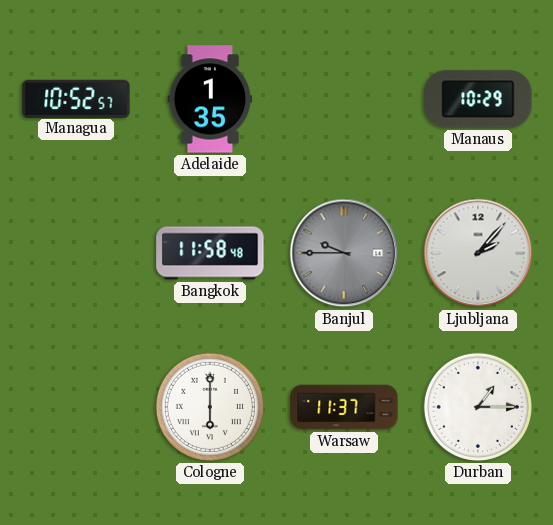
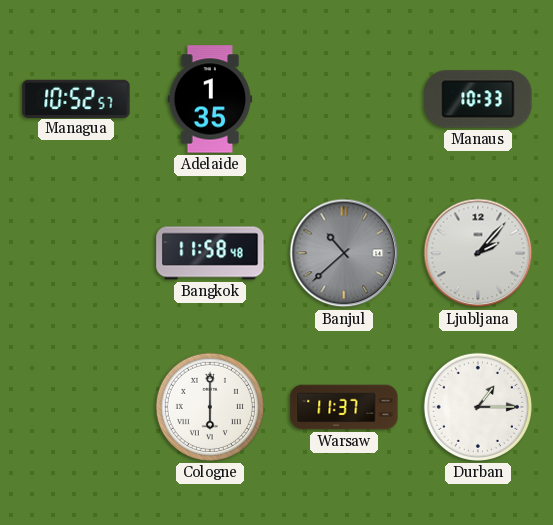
Manaus: 10:29 -> 10:33 (478, 99)
Banjul: 9:45 -> 10:38 (344, 253)
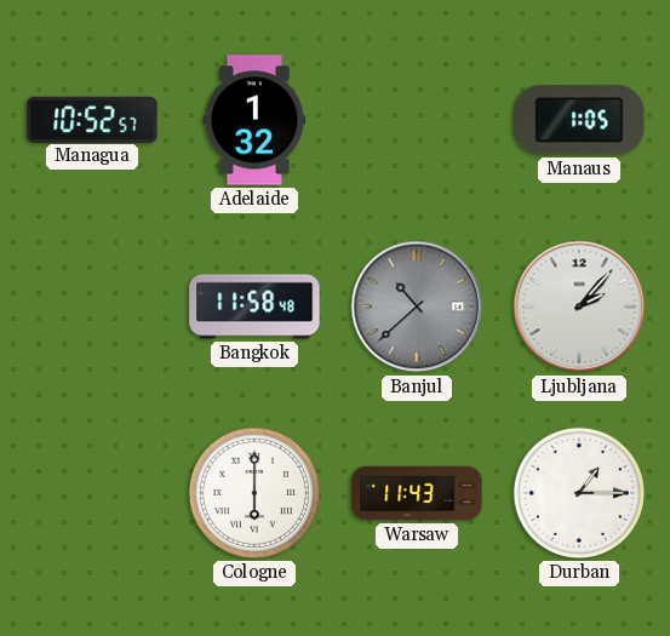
Adelaide: 1:35 -> 1:32 (254, 120)
Manaus: 10:33 -> 1:05 (579, 120)
Warsaw: 11:37 -> 11:43 (417, 493)
